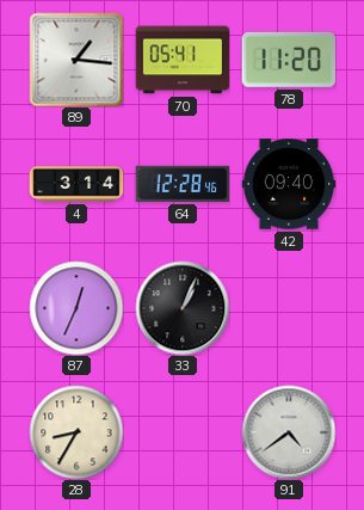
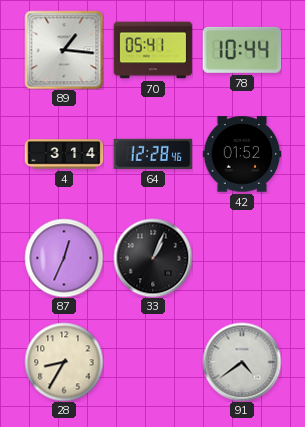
78: 11:20 -> 10:44 (242, 50)
42: 09:40 -> 01:52 (242, 154)
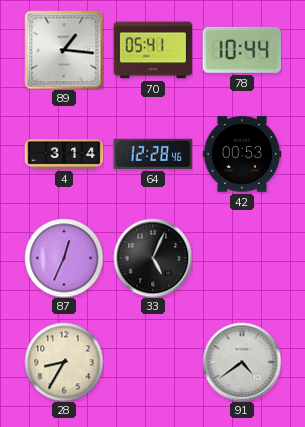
42: 01:52 -> 00:53 (242, 154)
33: 1:04 -> 5:04 (153, 258)
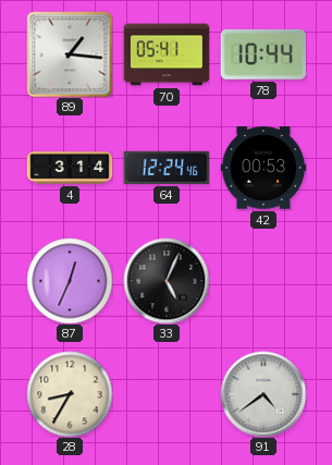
64: 12:28 -> 12:24 (167, 168)
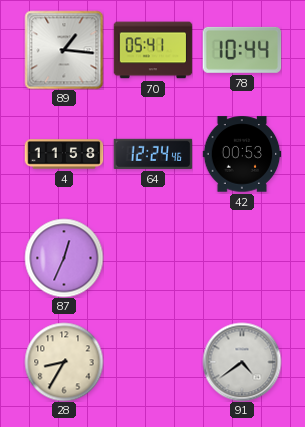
4: 3:14 -> 11:58 (64, 154)
33: 5:04 -> none (167, 281)
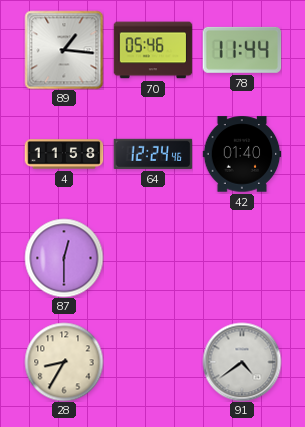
70: 05:41 -> 05:46 (153, 50)
78: 10:44 -> 11:44 (242, 50)
42: 00:53 -> 01:40 (242, 154)
87: 12:34 -> 12:30 (64, 258)
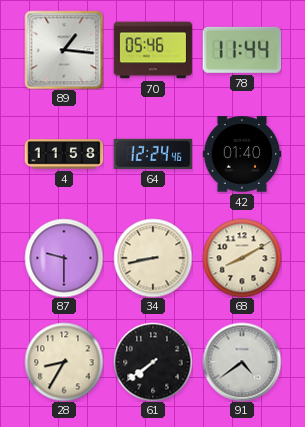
87: 12:30 -> 9:30 (64, 258)
34: none -> 8:43 (153, 258)
68: none -> 8:10 (242, 258)
61: none -> 7:39 (153, 362)
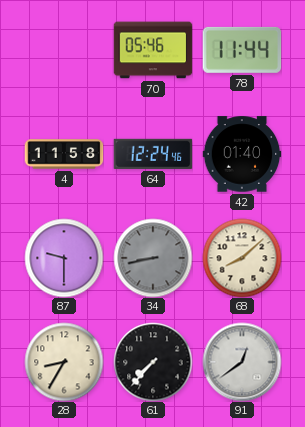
89: 1:16 -> none (64, 50)
34 dial: cream -> grey (153, 258)
68: 8:10 -> 8:08 (242, 258)
61: 7:39 -> 7:37 (153, 362)
91: 4:39 -> 12:39 (242, 362)
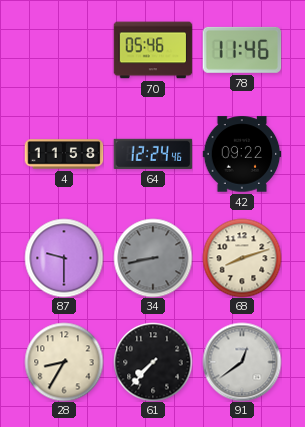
78: 11:44 -> 11:46 (242, 50)
42: 01:40 -> 09:22 (242, 154)
68: 8:08 -> 8:12 (242, 258)
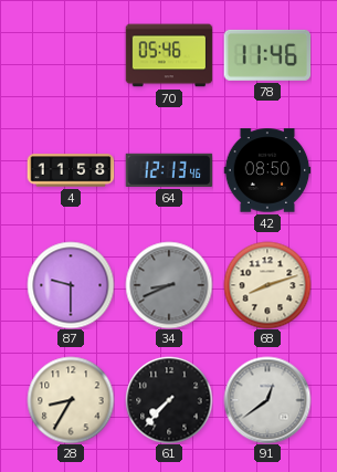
64: 12:24 -> 12:13 (169, 170)
42: 09:22 -> 08:50 (267, 170)
34: 8:43 -> 8:41 (169, 285)
